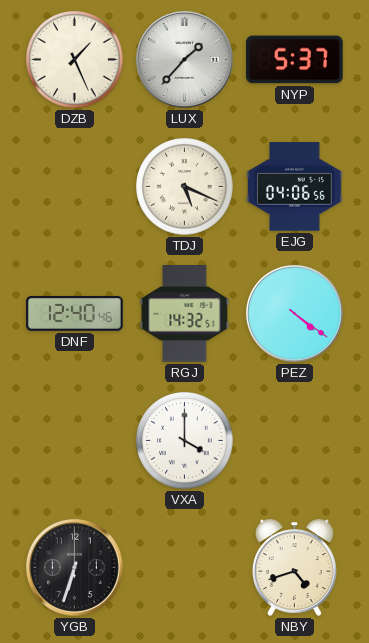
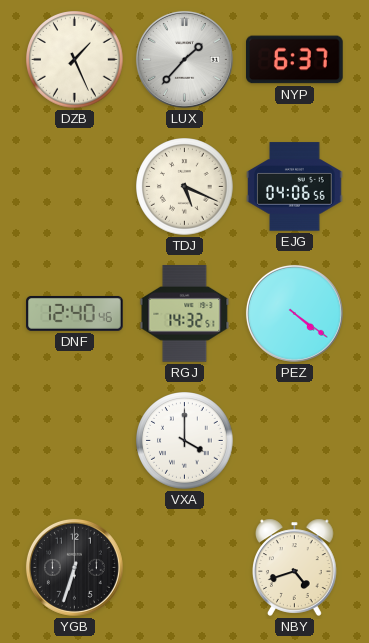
NYP: 5:37 -> 6:37 (295, 60)
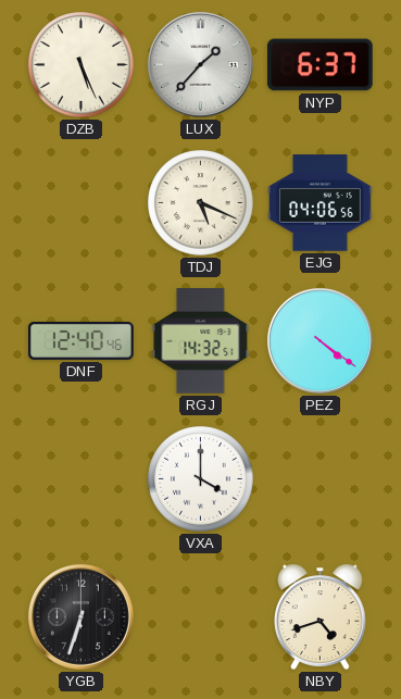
DZB: 1:26 -> 5:26 (82, 65)
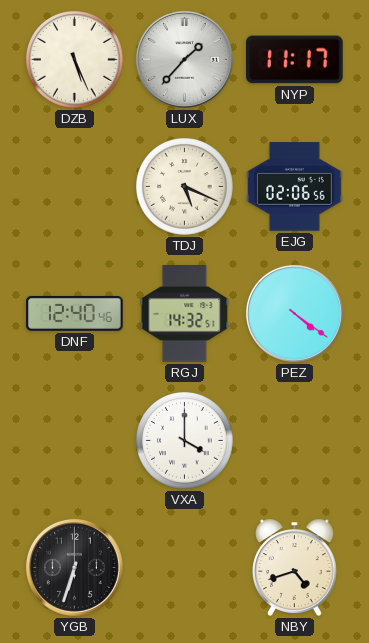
NYP: 6:37 -> 11:17 (295, 60)
EJG: 04:06 -> 02:06 (295, 187)
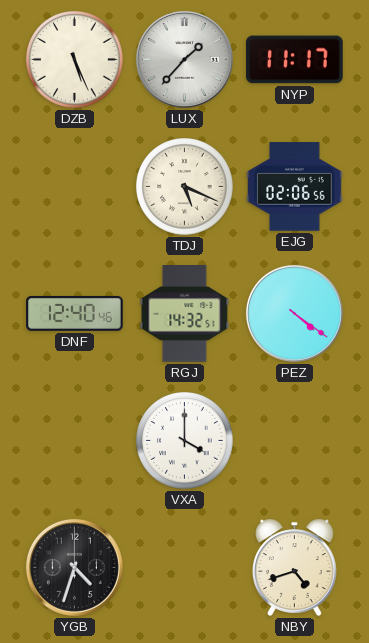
YGB: 6:33 -> 4:33 (74, 567)
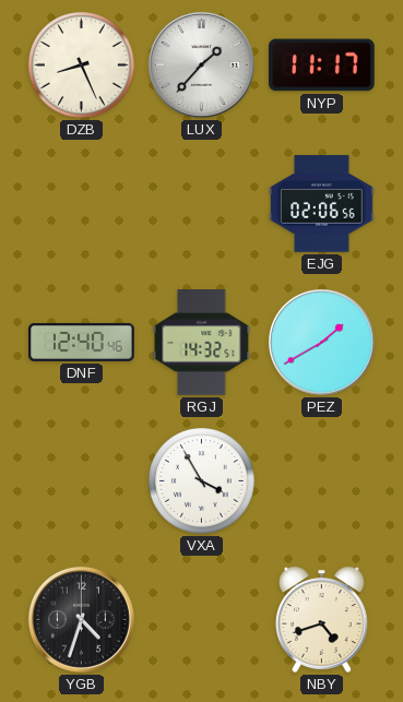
DZB: 5:26 -> 8:26 (82, 66)
TDJ: 5:19 -> none (185, 187)
PEZ: 4:21 -> 1:40 (321, 342)
VXA: 4:00 -> 3:55 (202, 481)
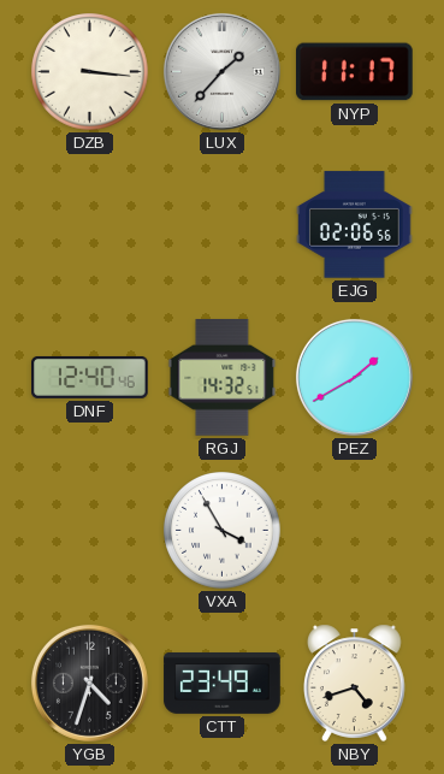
DZB: 8:26 -> 3:16 (90, 72)
CTT: none -> 23:49 (223, 684)
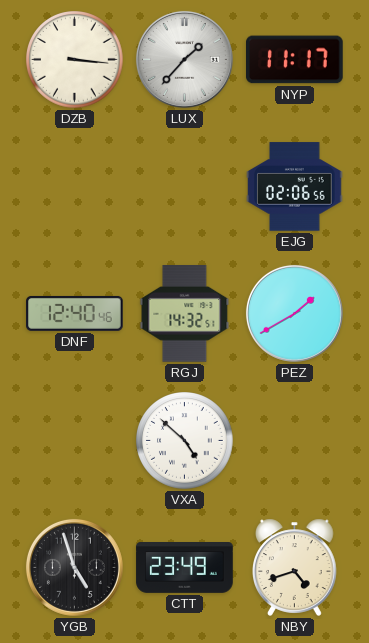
VXA: 3:55 -> 4:52 (185, 441)
YGB: 4:33 -> 4:57 (74, 567)
